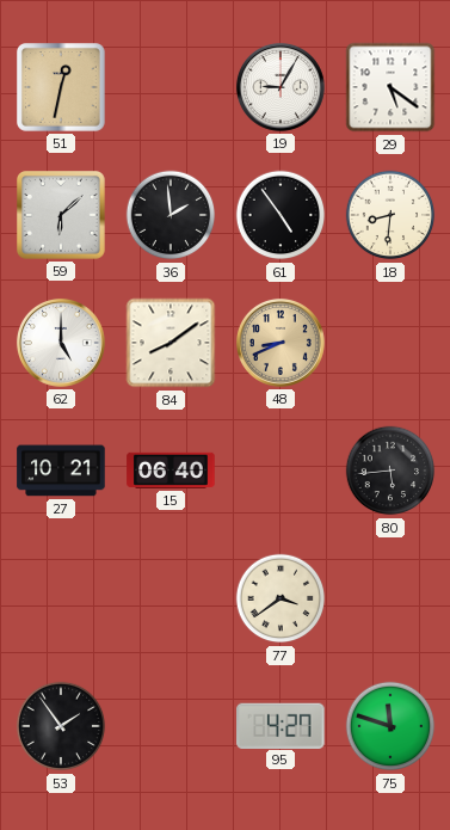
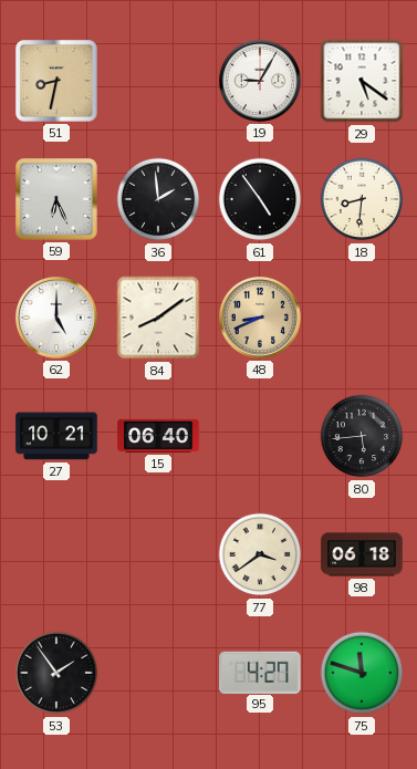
51: 12:32 -> 8:32 (58, 82)
59: 6:08 -> 6:26 (58, 200)
98: none -> 06:18 (362, 554)
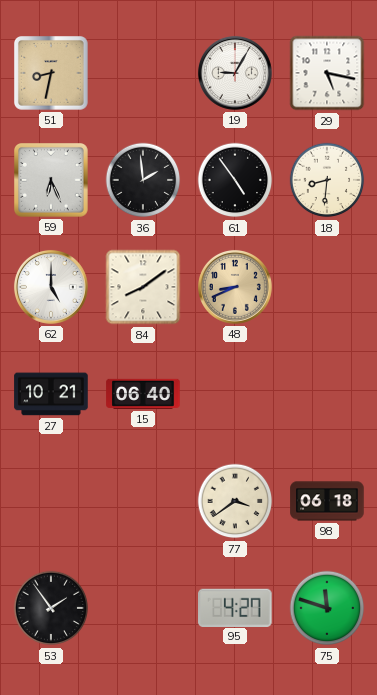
29: 5:21 -> 5:17 (327, 73)
80: 5:44 -> none (362, 436)
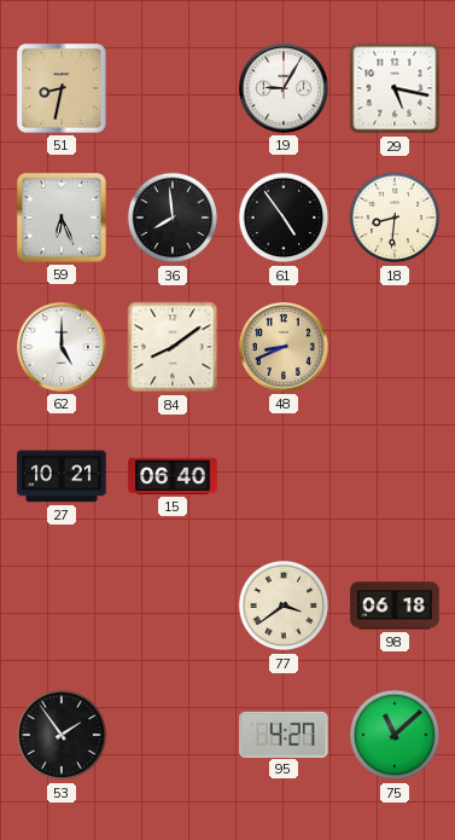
36: 1:59 -> 7:59 (173, 218)
75: 11:48 -> 11:08 (395, 735)
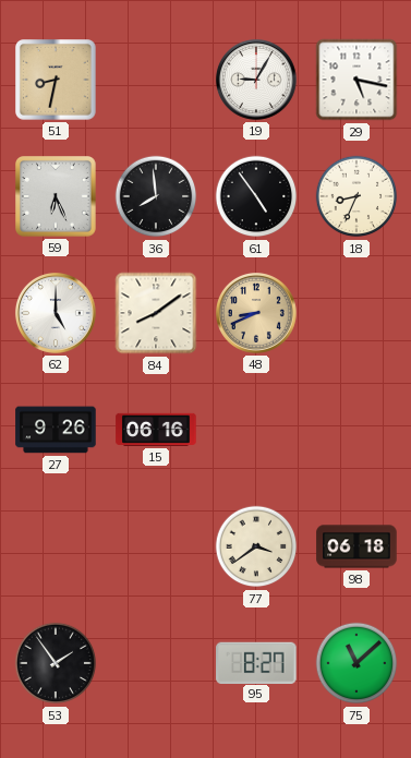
18: 8:31 -> 8:34 (356, 196)
27: 10:21 -> 9:26 (56, 430)
15: 06:40 -> 06:16 (156, 430)
95: 4:27 -> 8:27 (256, 662)
